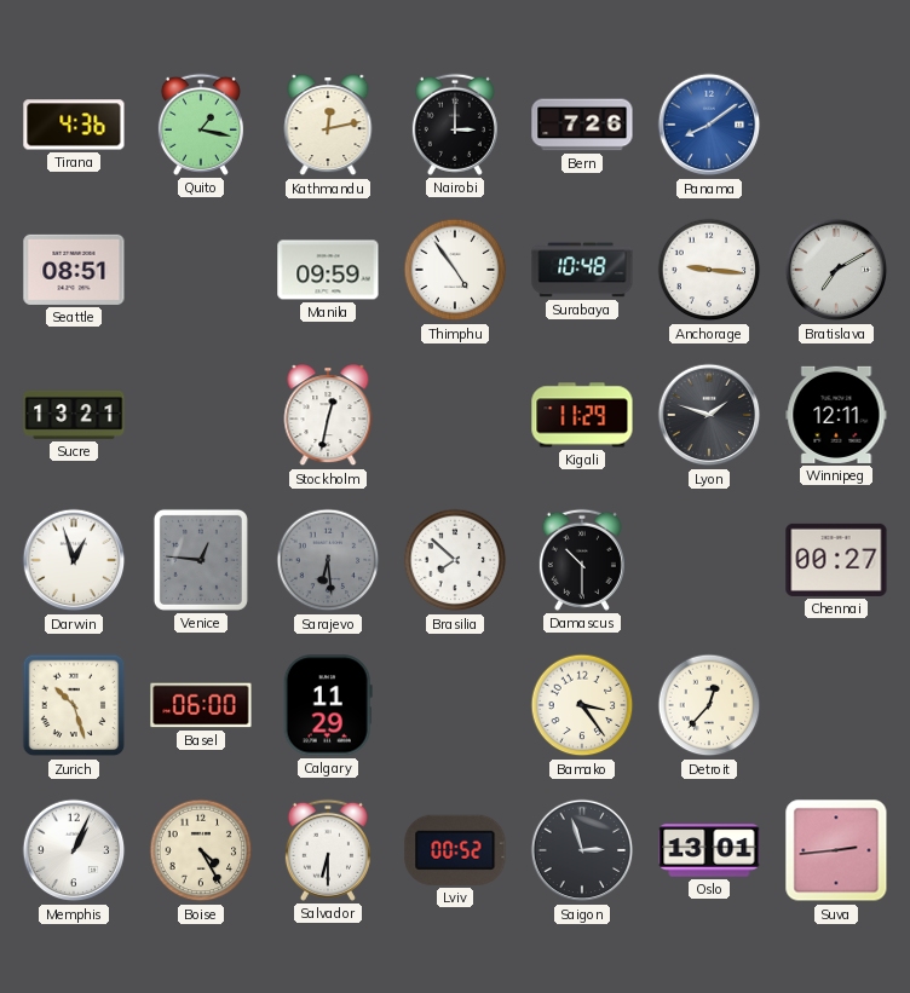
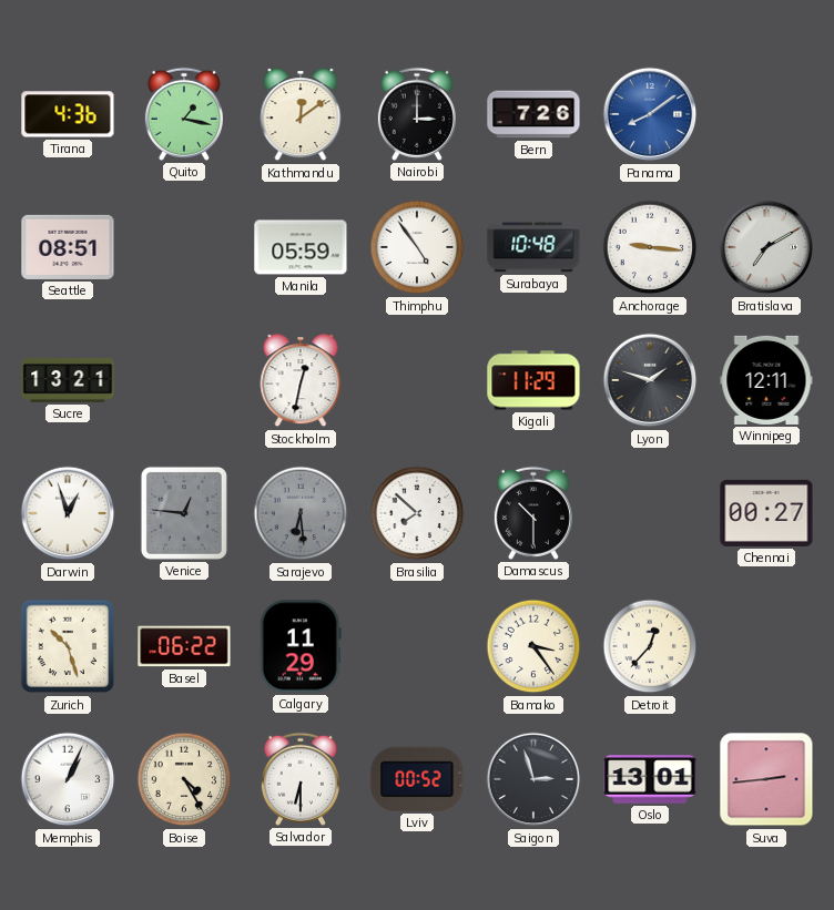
Kathmandu: 12:13 -> 12:09 (301, 115)
Manila: 09:59 -> 05:59 (301, 247)
Basel: 06:00 -> 06:22 (184, 646)
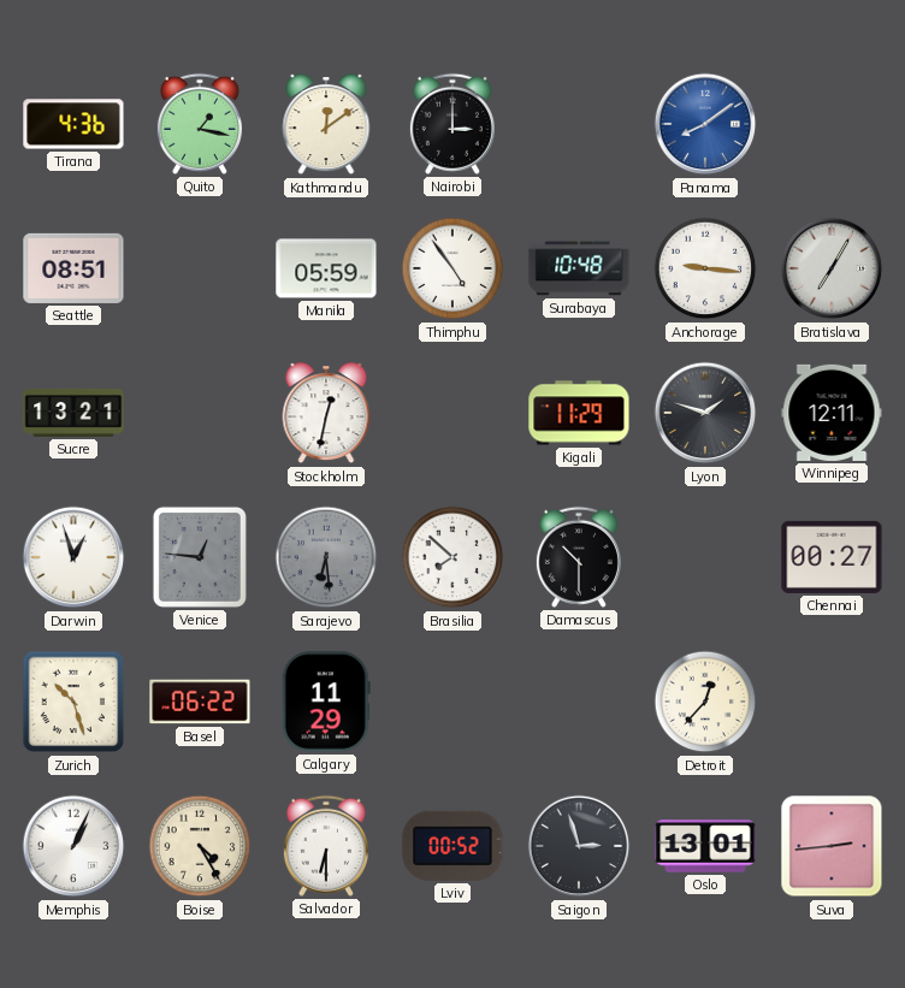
Bern: 7:26 -> none (533, 114)
Bratislava: 7:10 -> 7:05 (832, 268)
Bamako: 3:24 -> none (533, 646)
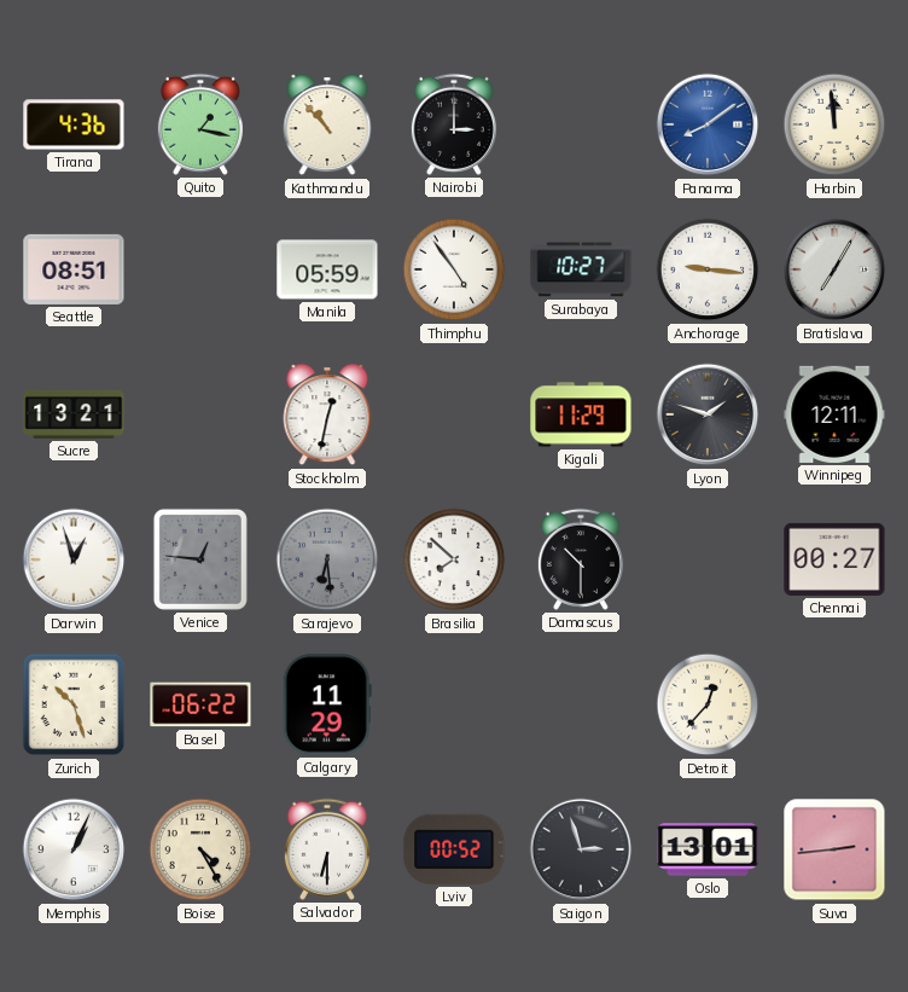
Kathmandu: 12:09 -> 10:53 (327, 126)
Harbin: none -> 11:59 (834, 124)
Surabaya: 10:48 -> 10:27 (581, 269)
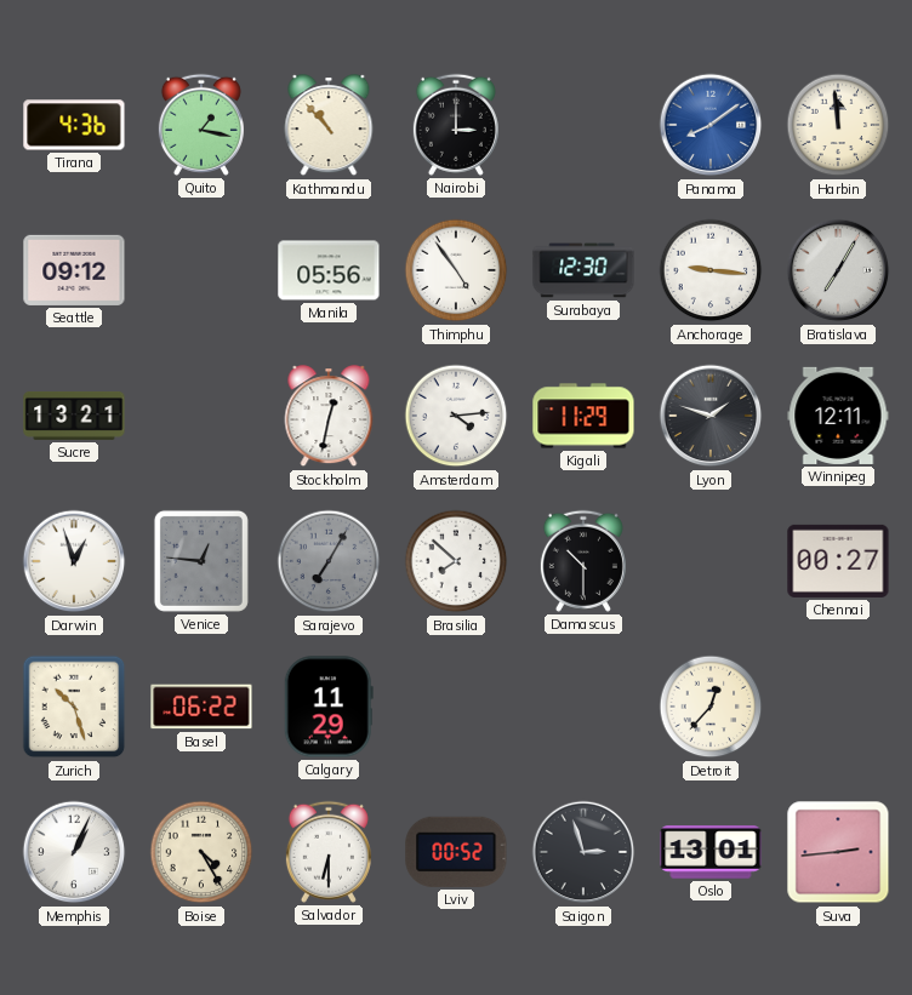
Seattle: 08:51 -> 09:12 (74, 270)
Manila: 05:59 -> 05:56 (329, 270)
Surabaya: 10:27 -> 12:30 (583, 270)
Amsterdam: none -> 4:14 (456, 416)
Sarajevo: 6:29 -> 7:05 (329, 561)
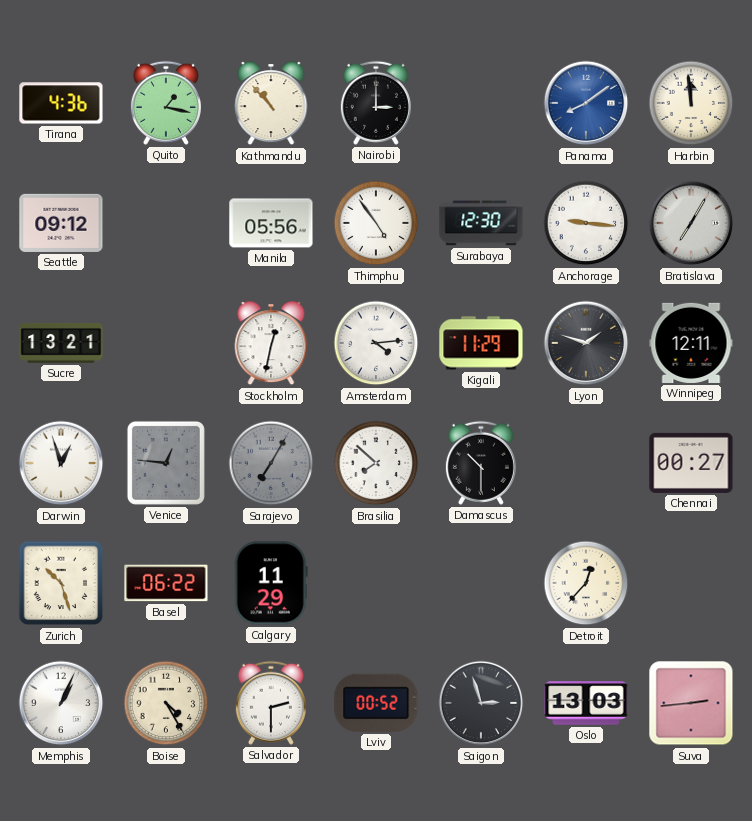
Salvador: 6:30 -> 2:30 (271, 703)
Oslo: 13:01 -> 13:03 (586, 703)
